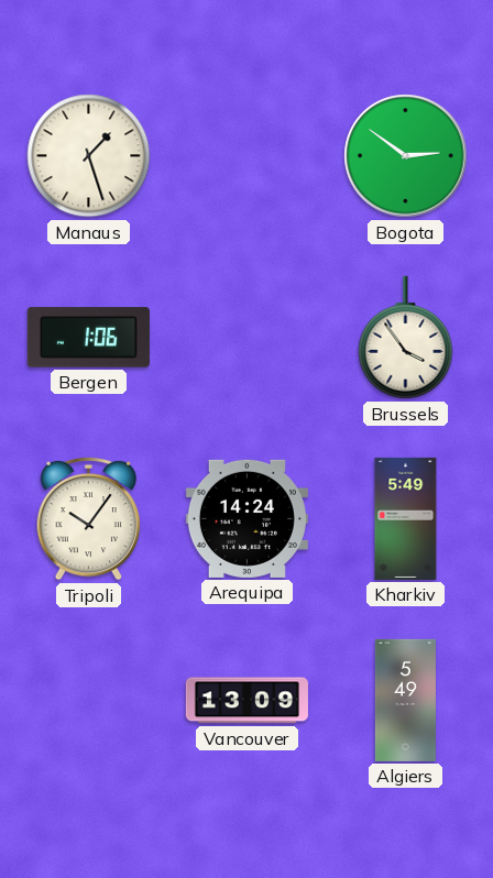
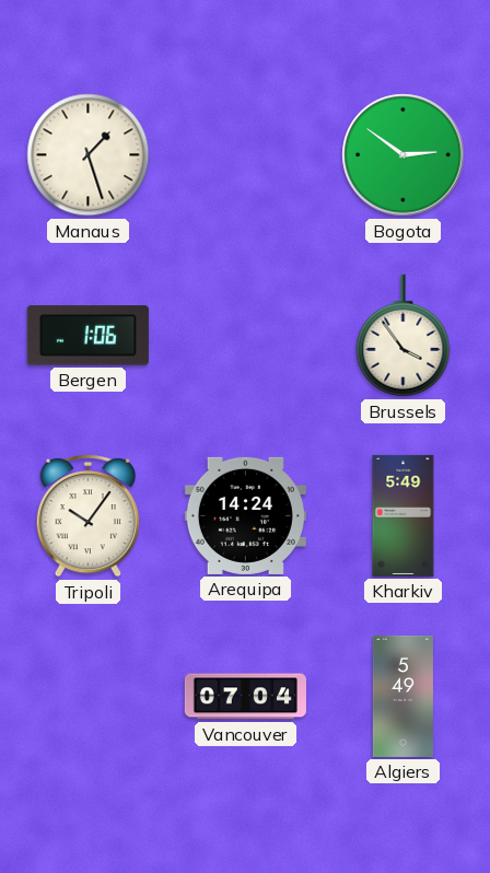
Vancouver: 13:09 -> 07:04 (245, 697)
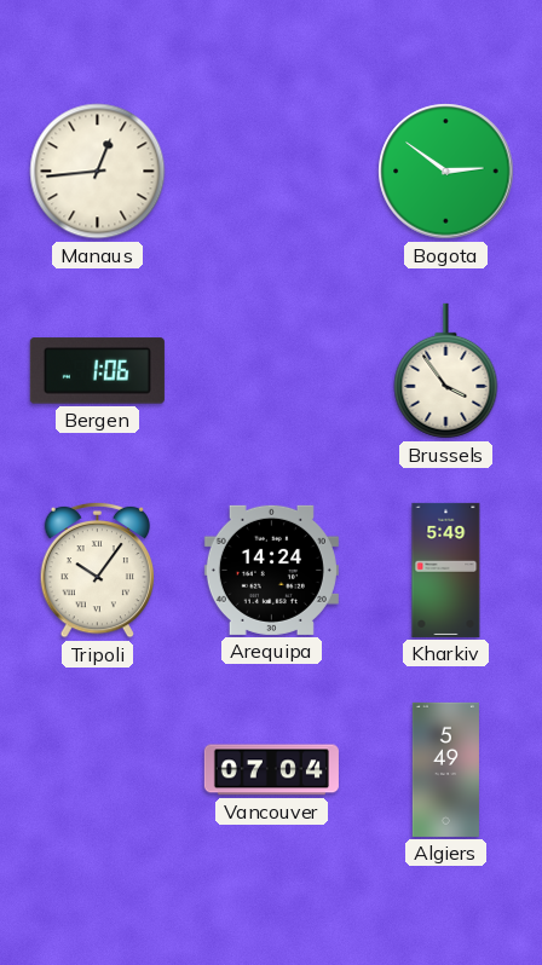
Manaus: 1:27 -> 12:44 (98, 172)
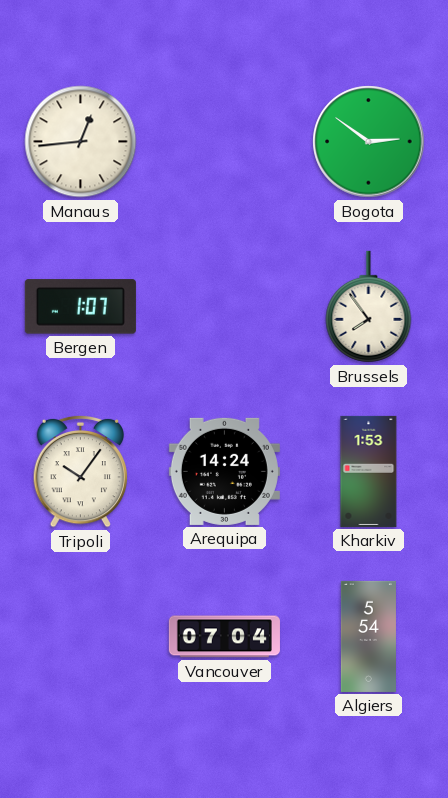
Bergen: 1:06 -> 1:07 (80, 307)
Brussels: 3:54 -> 7:54 (369, 307)
Kharkiv: 5:49 -> 1:53 (369, 471)
Algiers: 5:49 -> 5:54 (368, 636)
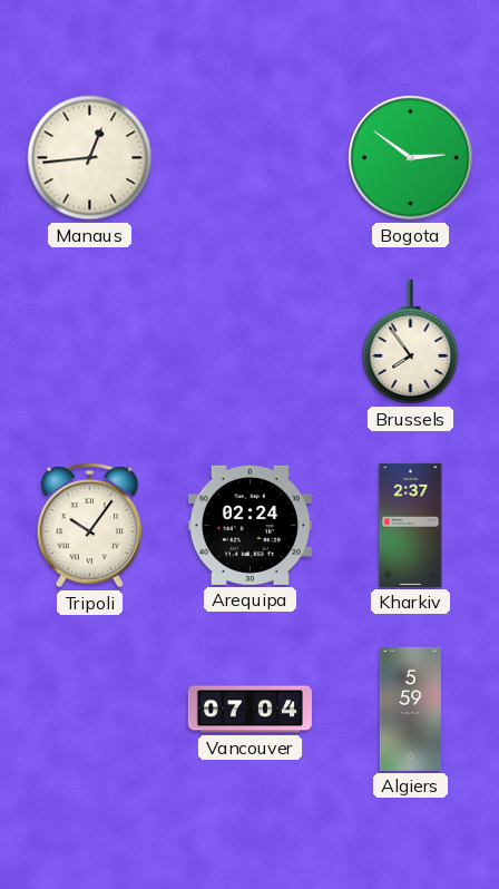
Bergen: 1:07 -> none (80, 307)
Arequipa: 14:24 -> 02:24 (250, 525)
Kharkiv: 1:53 -> 2:37 (411, 525)
Algiers: 5:54 -> 5:59 (410, 709)
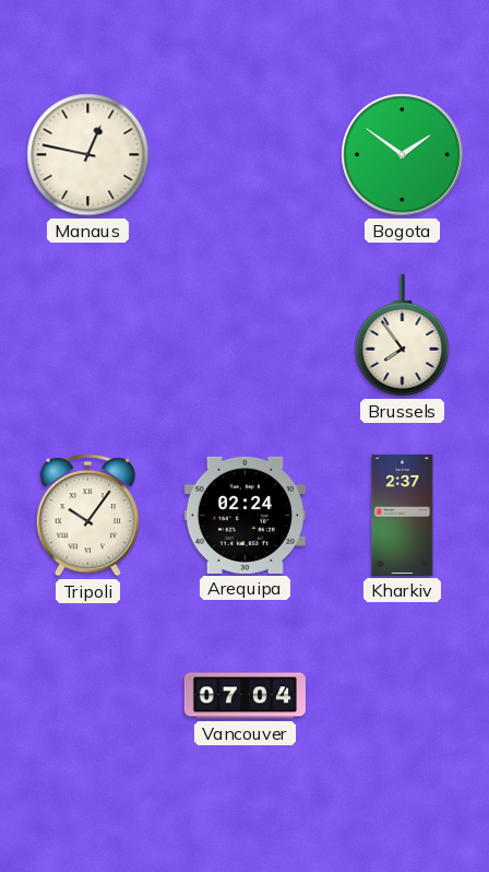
Manaus: 12:44 -> 12:47 (88, 155)
Bogota: 2:51 -> 1:51 (403, 155)
Algiers: 5:59 -> none (410, 709)
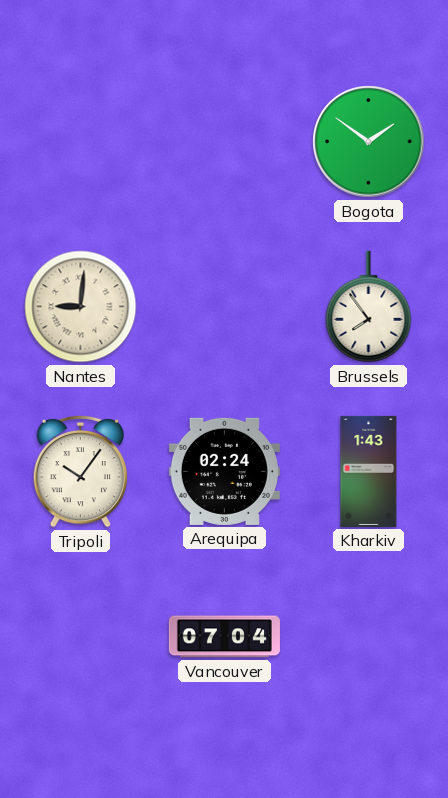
Manaus: 12:47 -> none (88, 155)
Nantes: none -> 9:01 (81, 307)
Kharkiv: 2:37 -> 1:43 (369, 471)
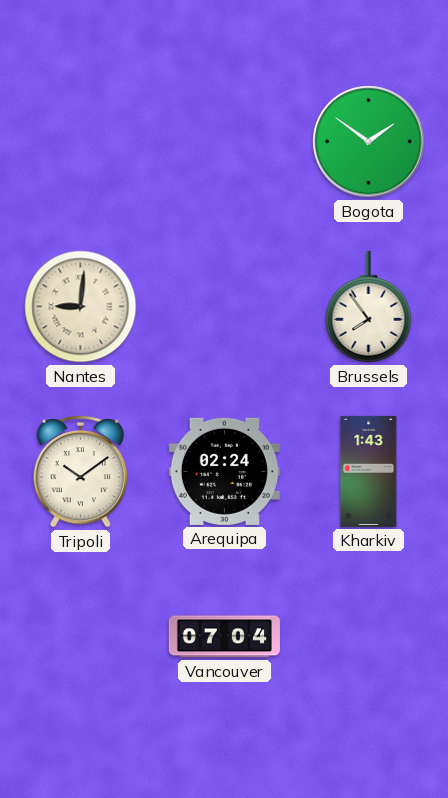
Tripoli: 10:06 -> 10:09 (81, 471)
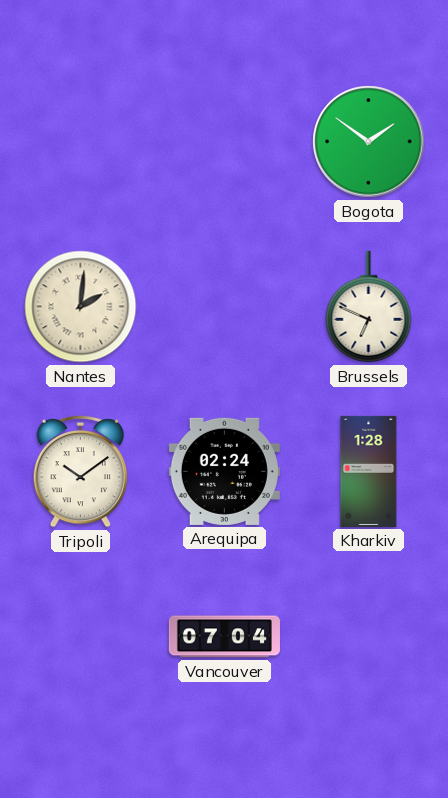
Nantes: 9:01 -> 2:01 (81, 307)
Brussels: 7:54 -> 6:49 (369, 307)
Kharkiv: 1:43 -> 1:28 (369, 471)
